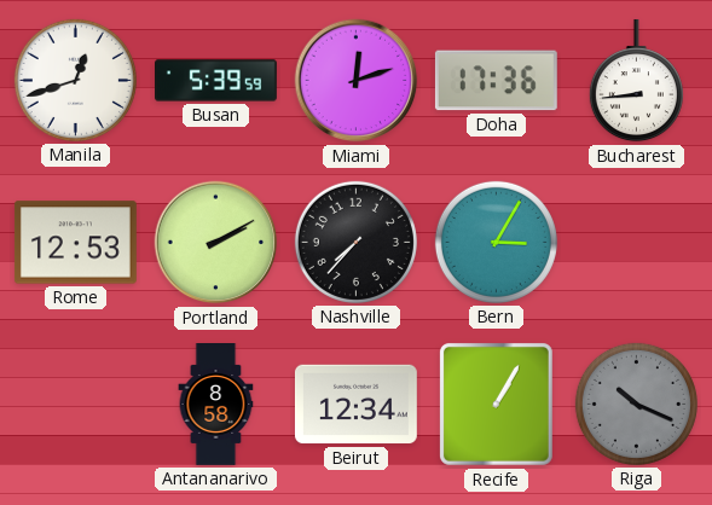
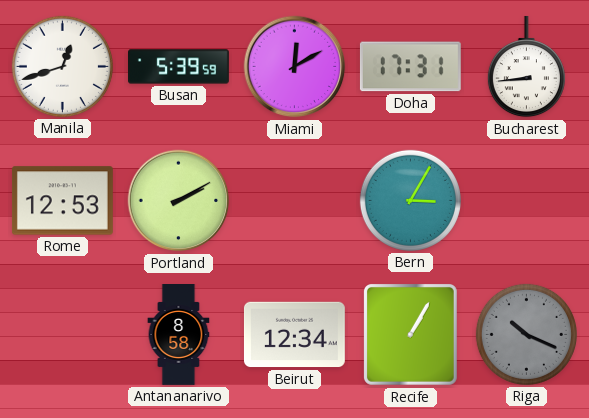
Miami: 12:12 -> 12:10 (295, 67)
Doha: 17:36 -> 17:31 (410, 67)
Nashville: 7:37 -> none (355, 242)
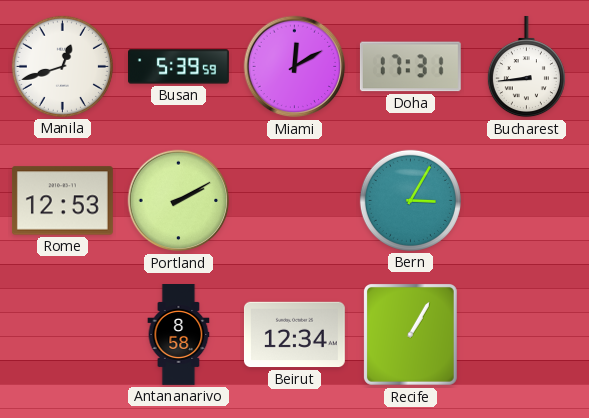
Riga: 10:19 -> none (526, 334)
